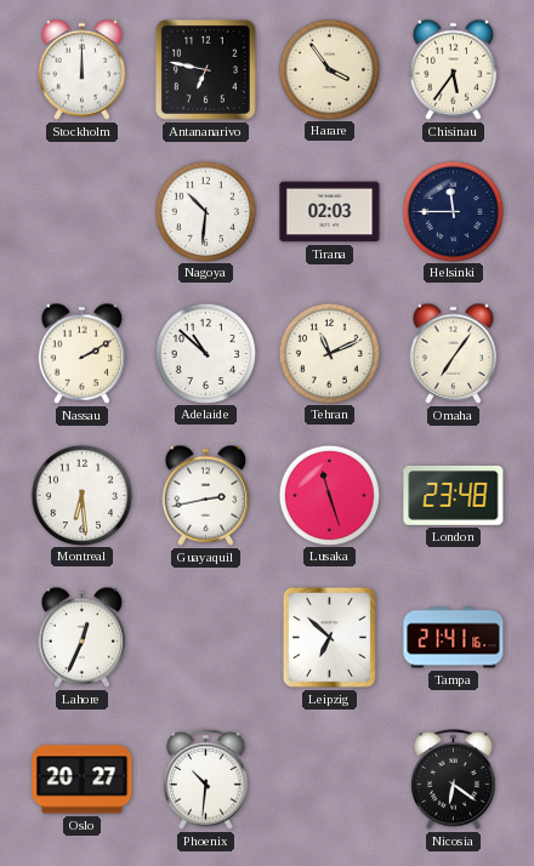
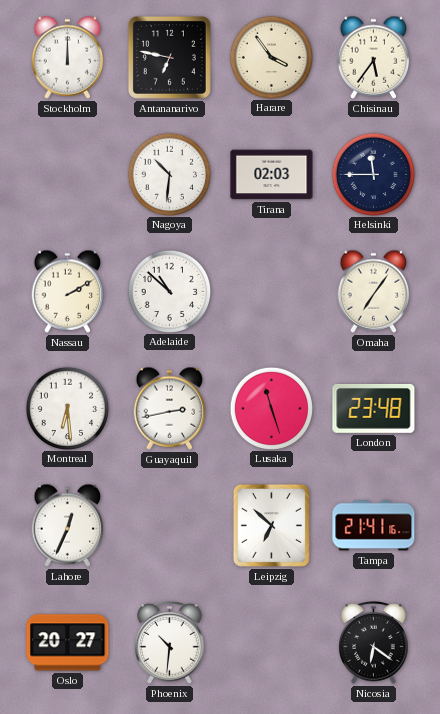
Tehran: 11:11 -> none (329, 353)
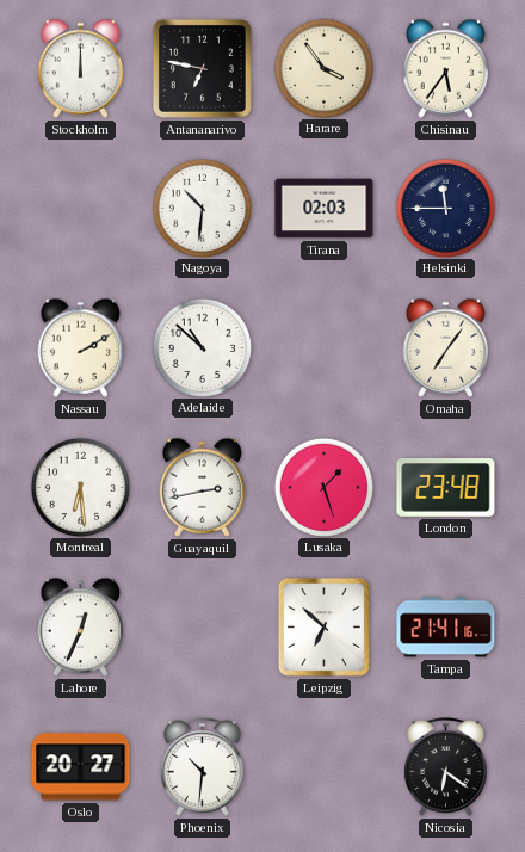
Lusaka: 11:27 -> 1:27 (323, 487)
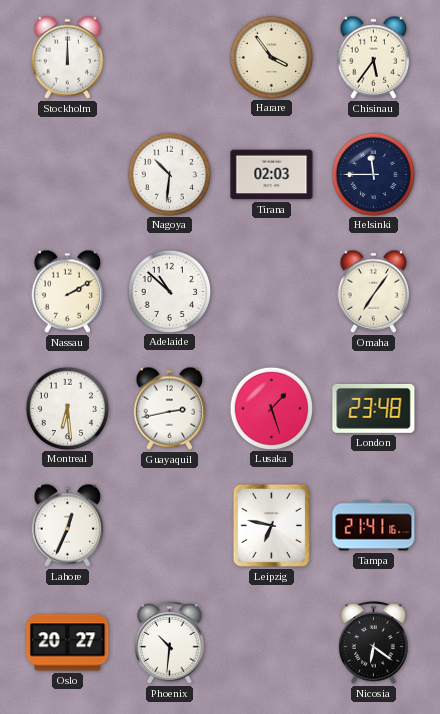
Antananarivo: 6:47 -> none (202, 68)
Leipzig: 6:52 -> 6:47 (271, 525)
